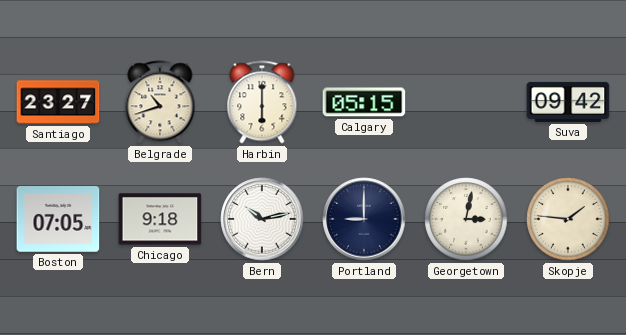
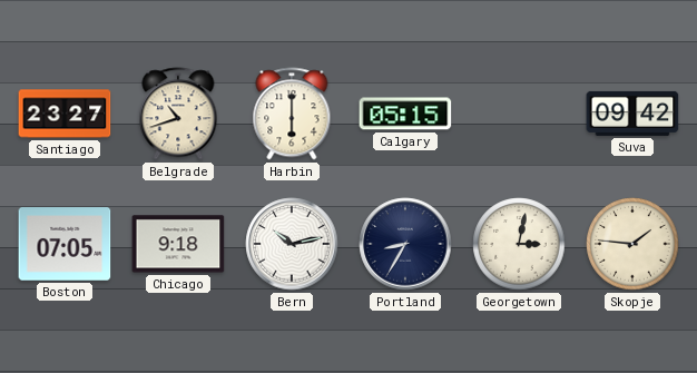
Portland: 9:00 -> 8:35 (405, 244)
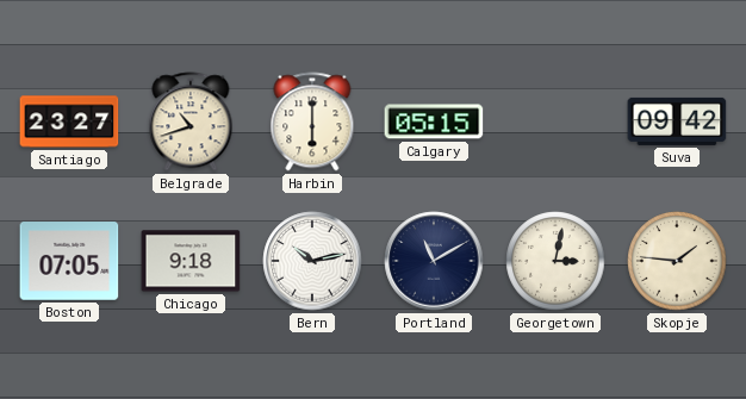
Portland: 8:35 -> 11:10 (434, 261)
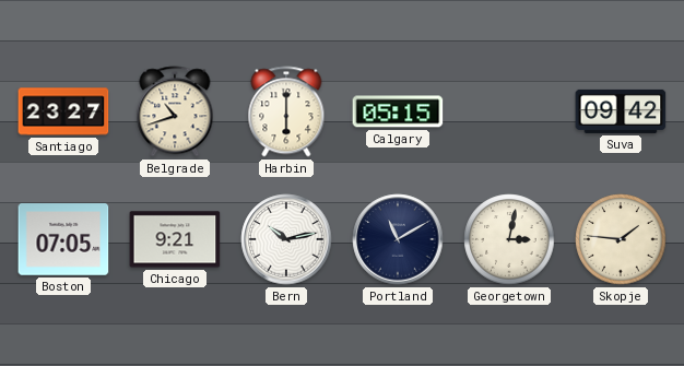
Chicago: 9:18 -> 9:21 (175, 239)
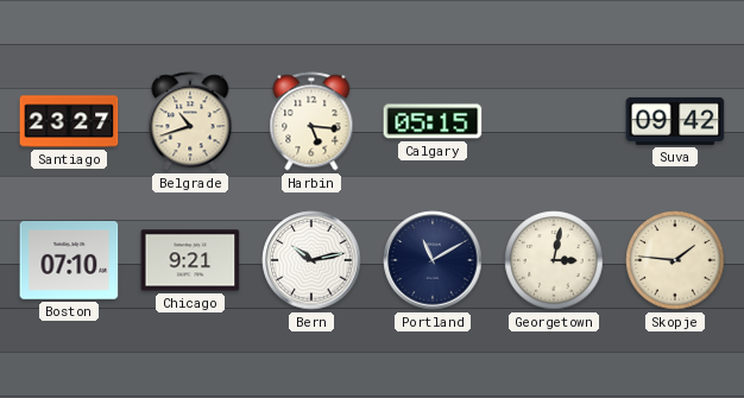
Harbin: 6:00 -> 5:16 (311, 121)
Boston: 07:05 -> 07:10 (69, 260)
